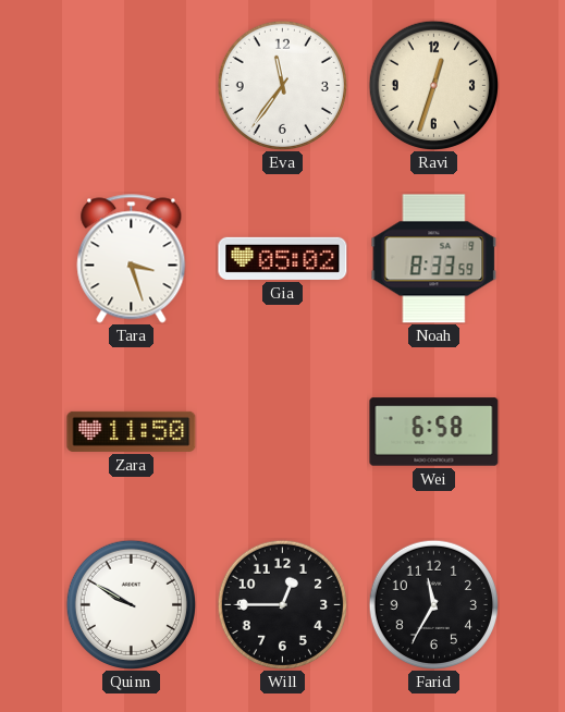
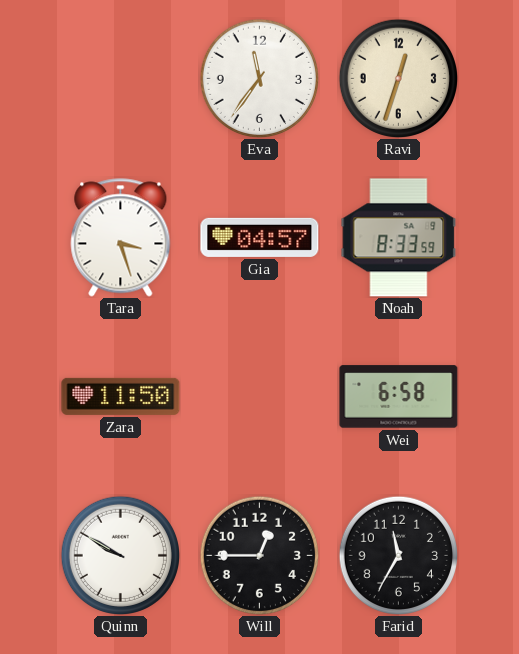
Gia: 05:02 -> 04:57 (260, 237)
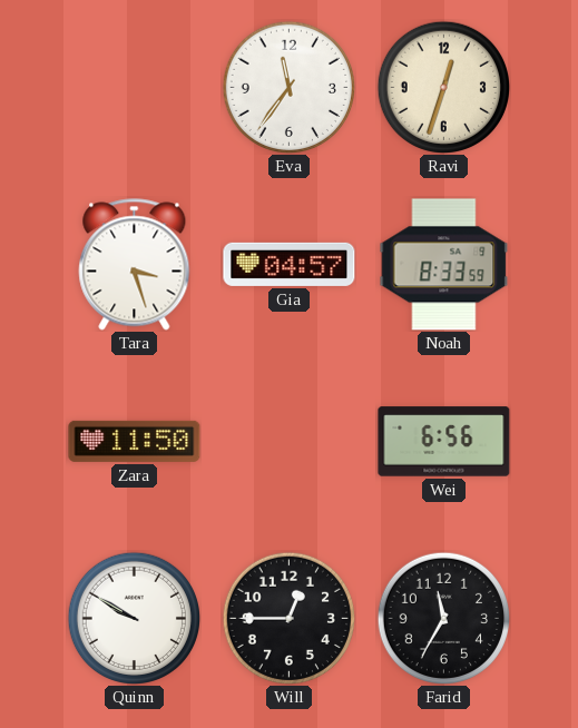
Wei: 6:58 -> 6:56 (444, 442)
